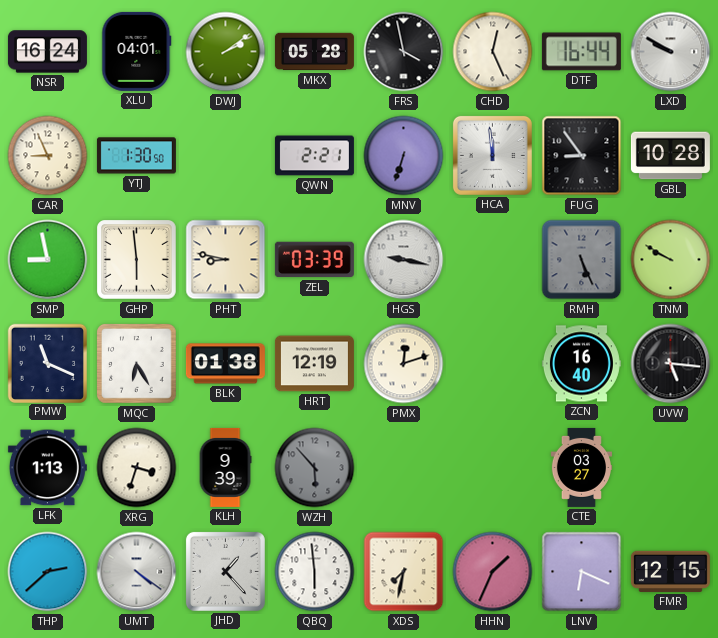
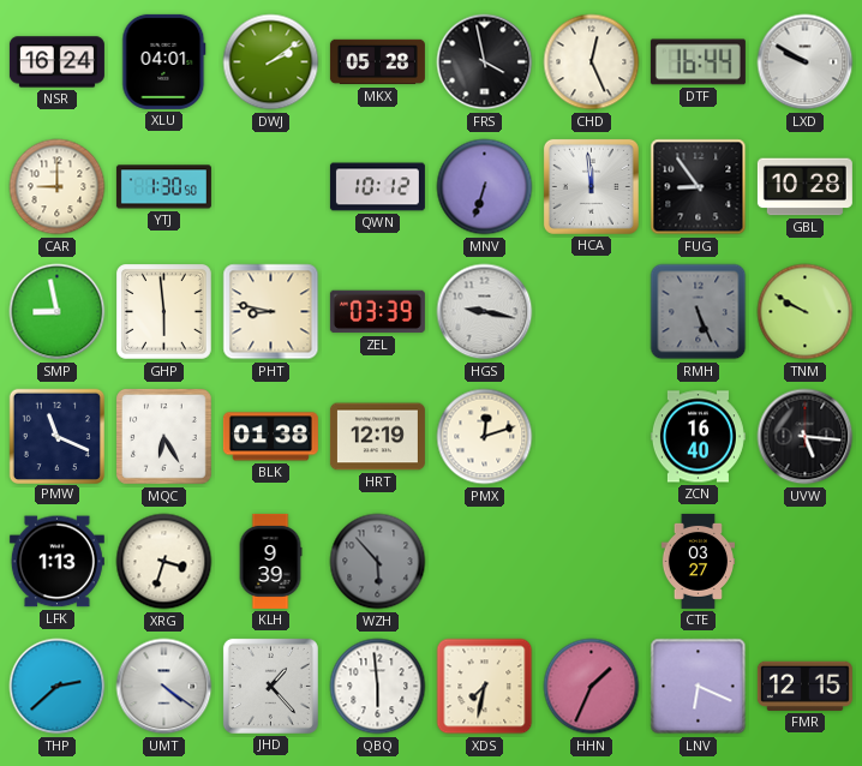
CAR: 8:56 -> 9:00 (58, 187)
QWN: 2:21 -> 10:12 (377, 187)
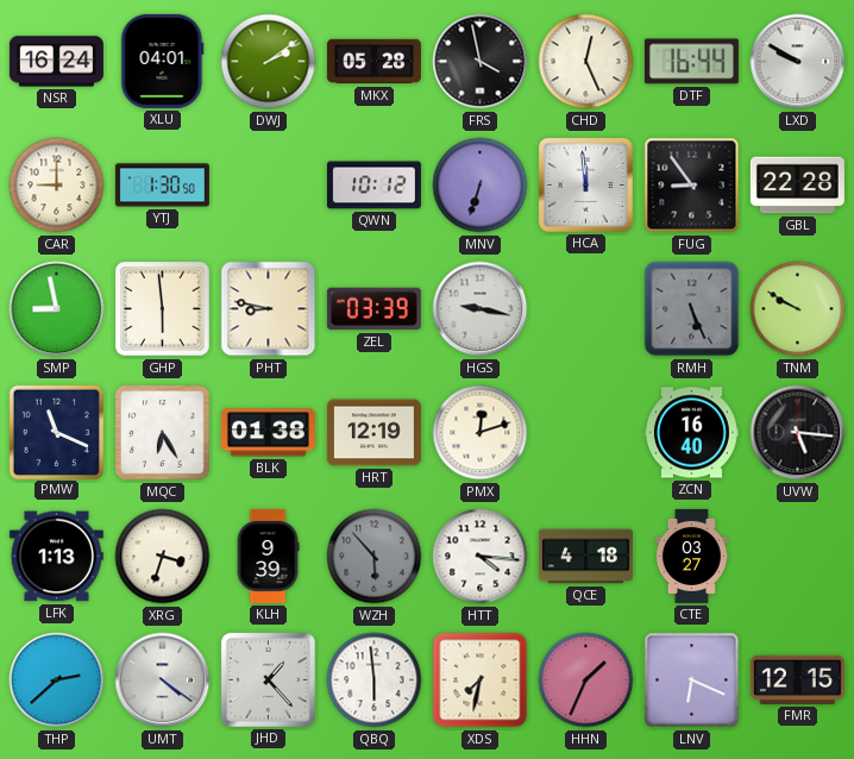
GBL: 10:28 -> 22:28 (797, 186)
HTT: none -> 4:16 (481, 557)
QCE: none -> 4:18 (585, 557)
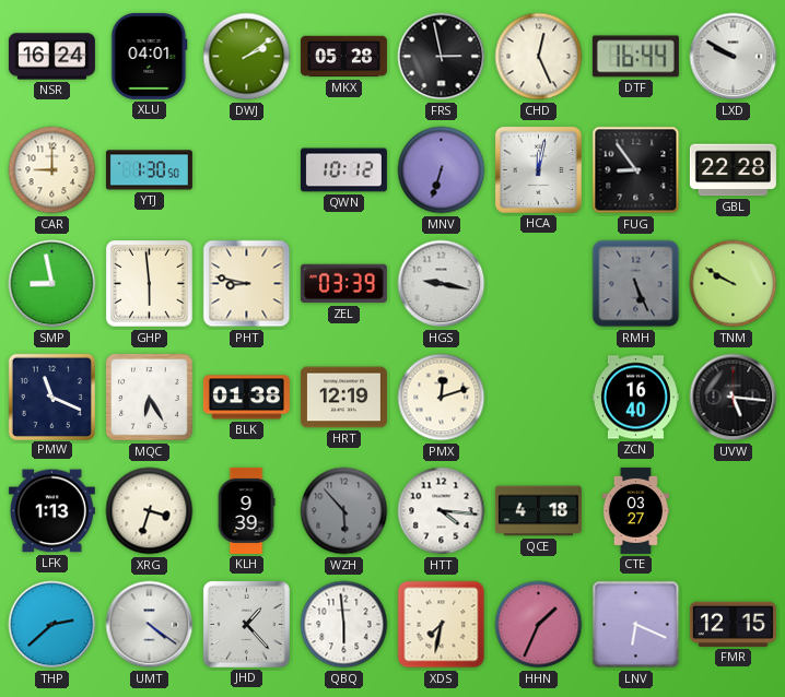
FRS: 3:58 -> 2:58 (442, 57)
HCA: 11:59 -> 12:02 (538, 169)
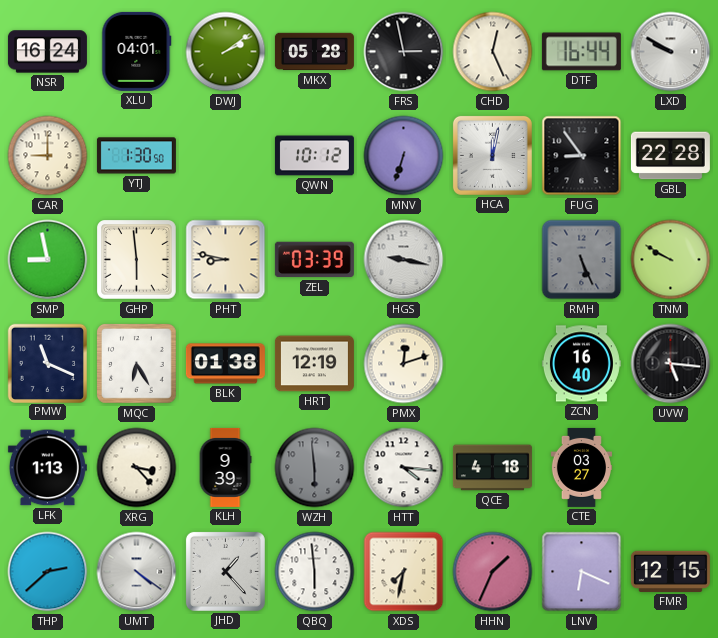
XRG: 3:33 -> 3:23 (137, 468)
WZH: 5:53 -> 5:59 (315, 468)
